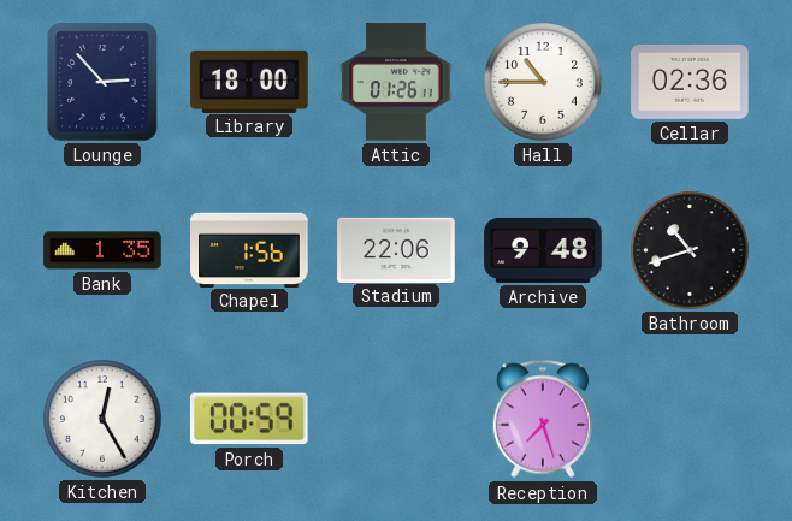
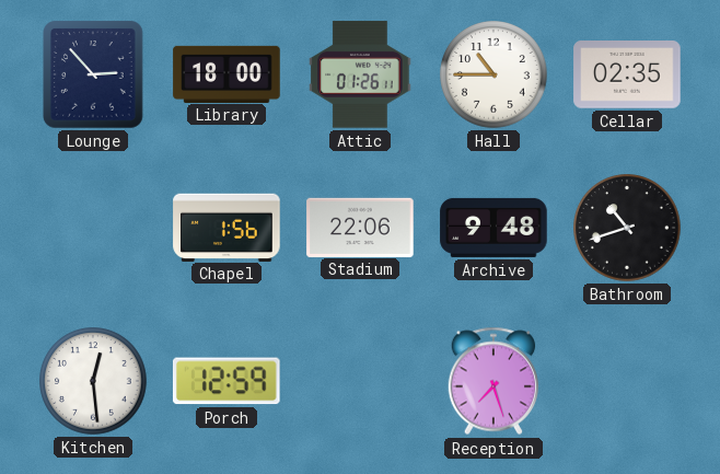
Cellar: 02:36 -> 02:35 (627, 76)
Bank: 1:35 -> none (102, 250)
Kitchen: 12:25 -> 12:29 (93, 381)
Porch: 00:59 -> 12:59 (227, 381)
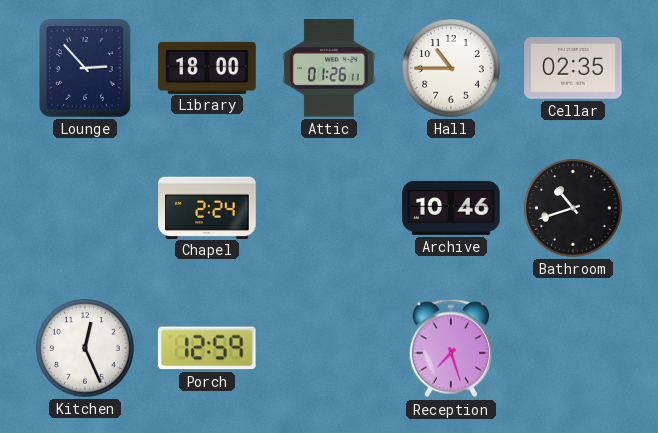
Chapel: 1:56 -> 2:24 (207, 207)
Stadium: 22:06 -> none (360, 227)
Archive: 9:48 -> 10:46 (451, 208)
Kitchen: 12:29 -> 12:26 (85, 348)
